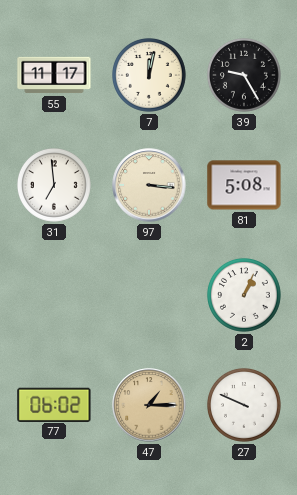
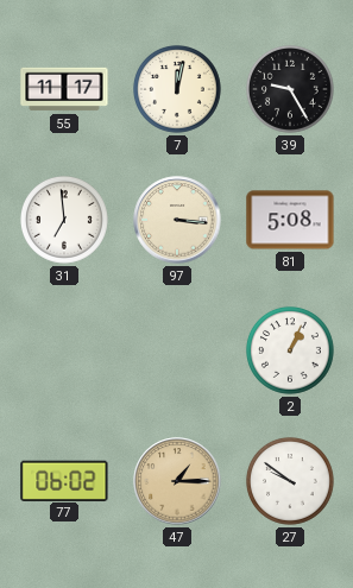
27: 9:49 -> 9:51 (290, 481)
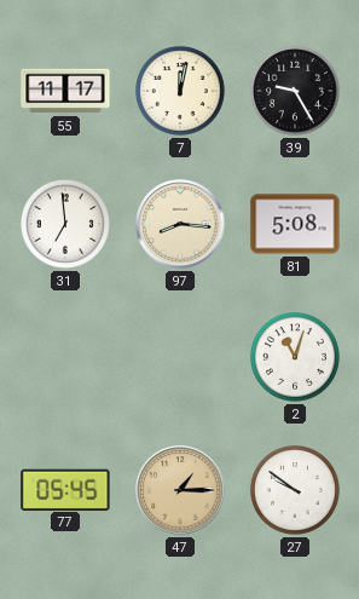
97: 3:16 -> 8:16 (180, 224)
2: 1:04 -> 11:03 (295, 357)
77: 06:02 -> 05:45 (65, 489)
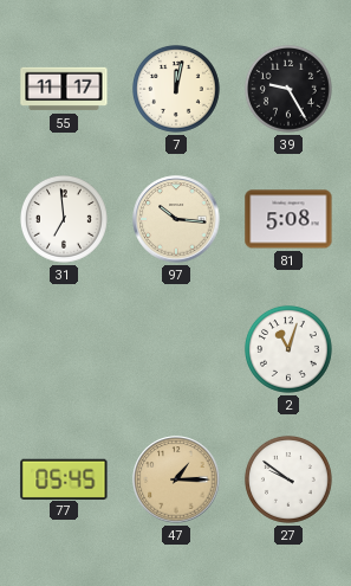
97: 8:16 -> 10:16 (176, 219)
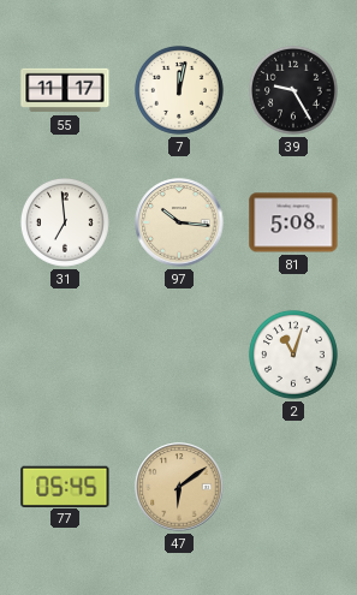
47: 1:15 -> 6:09 (179, 487)
27: 9:51 -> none (288, 479)
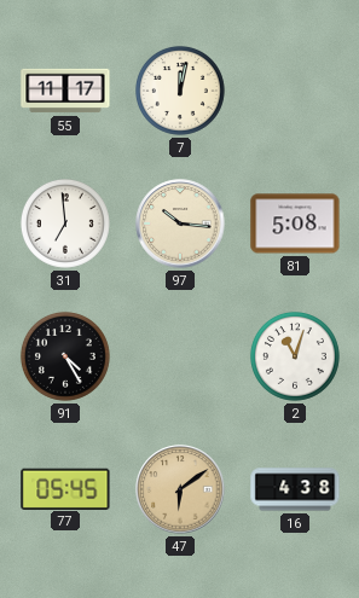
39: 9:25 -> none (293, 90)
91: none -> 4:25 (65, 356)
16: none -> 4:38 (295, 489)
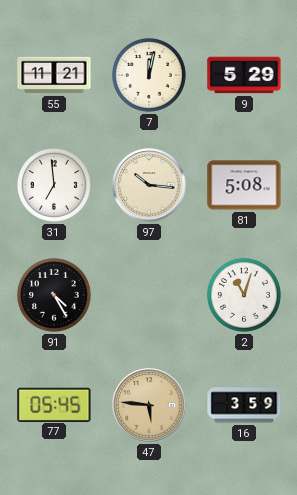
55: 11:17 -> 11:21 (54, 75)
9: none -> 5:29 (244, 75)
47: 6:09 -> 5:46 (149, 405)
16: 4:38 -> 3:59 (244, 405)
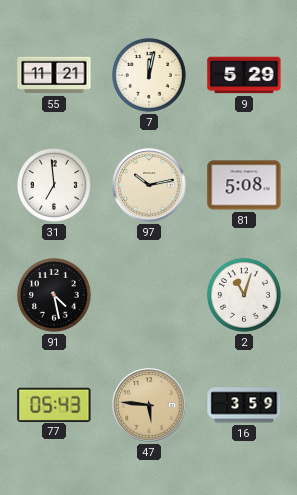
97: 10:16 -> 10:13 (149, 185)
91: 4:25 -> 4:28 (54, 295)
77: 05:45 -> 05:43 (54, 404)
